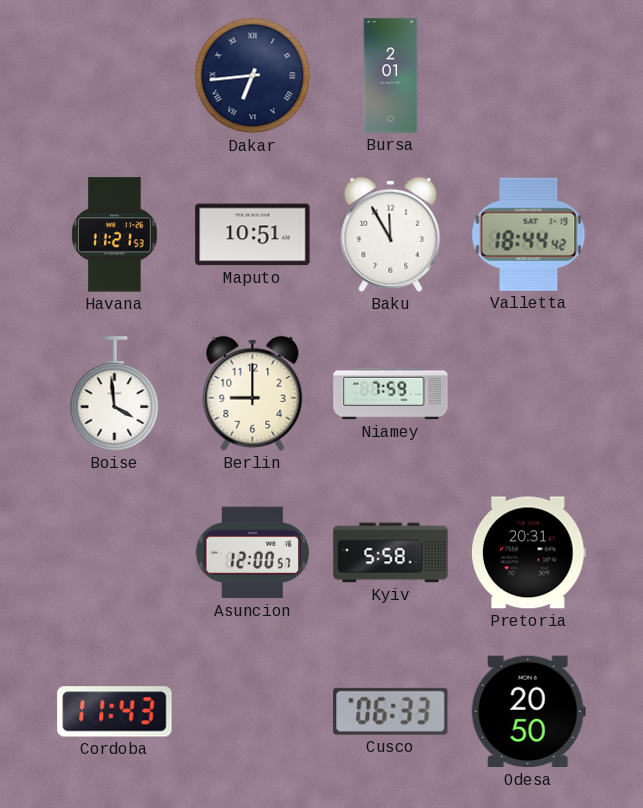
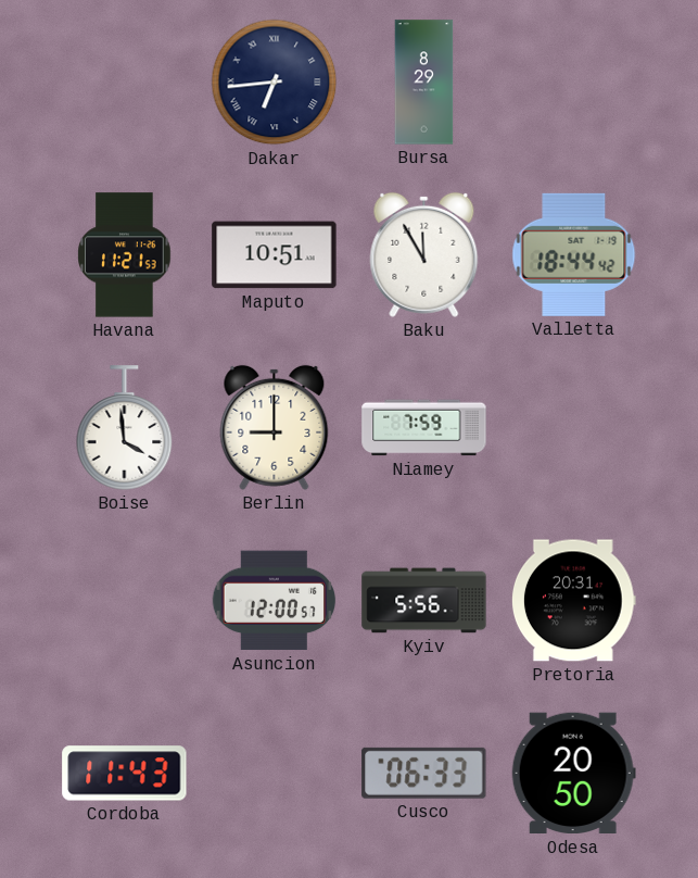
Bursa: 2:01 -> 8:29 (424, 83)
Kyiv: 5:58 -> 5:56 (424, 601)
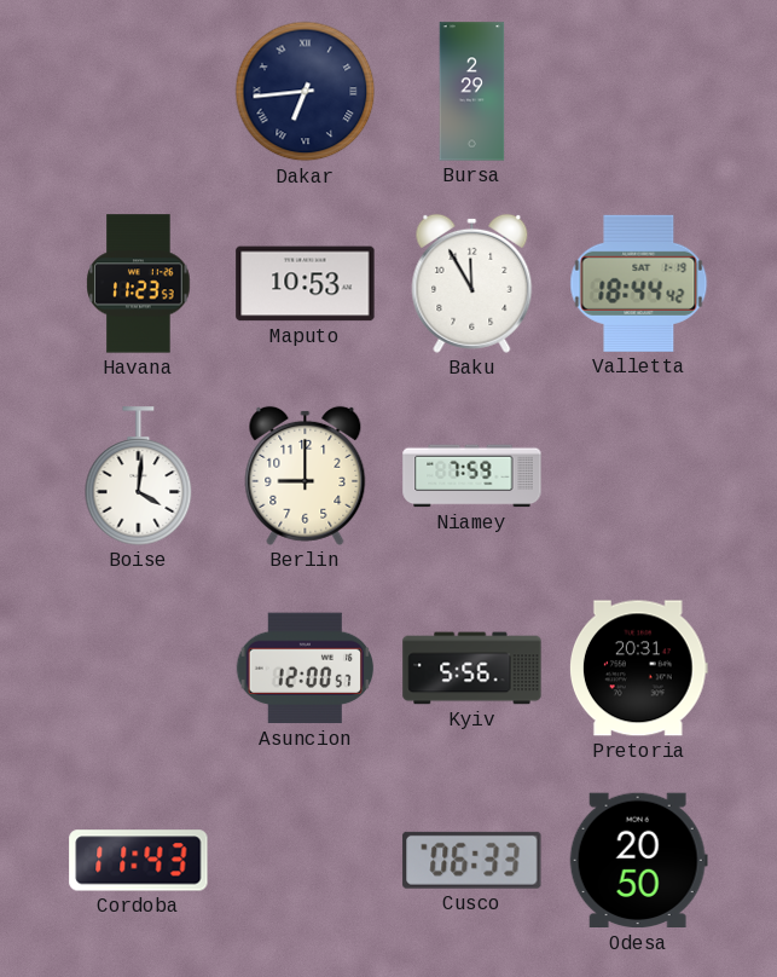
Bursa: 8:29 -> 2:29 (472, 92)
Havana: 11:21 -> 11:23 (139, 284)
Maputo: 10:51 -> 10:53 (306, 284)
Boise: 3:59 -> 4:01 (139, 476)
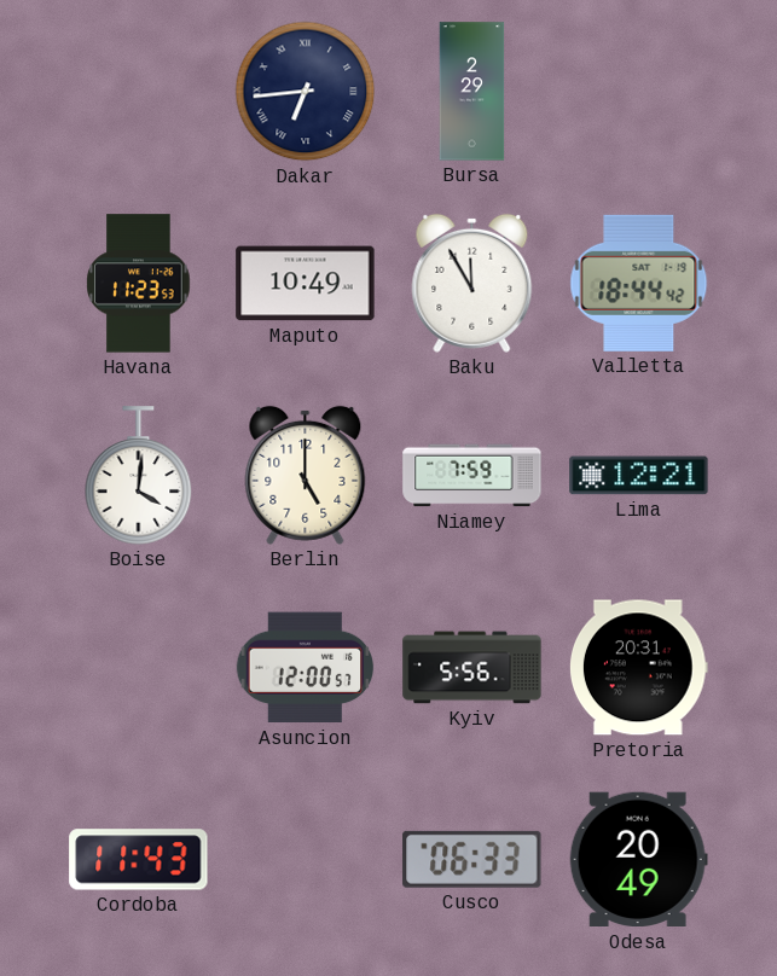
Maputo: 10:53 -> 10:49 (306, 284)
Berlin: 9:00 -> 5:00 (306, 475)
Lima: none -> 12:21 (639, 476)
Odesa: 20:50 -> 20:49 (638, 860)
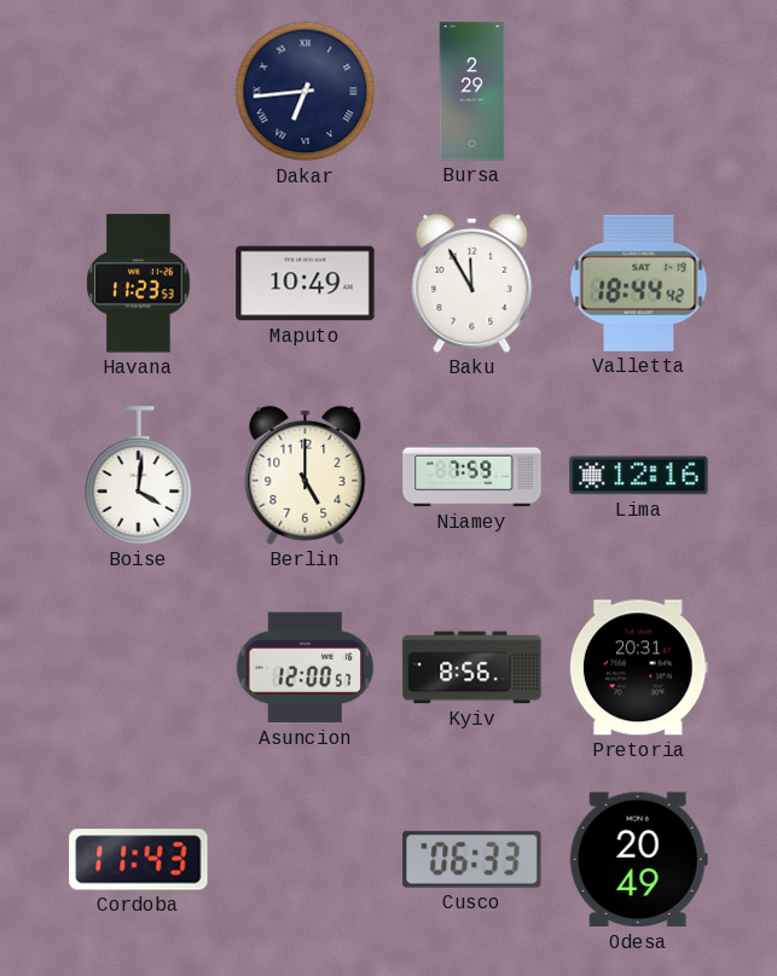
Lima: 12:21 -> 12:16 (639, 476)
Kyiv: 5:56 -> 8:56 (472, 668)
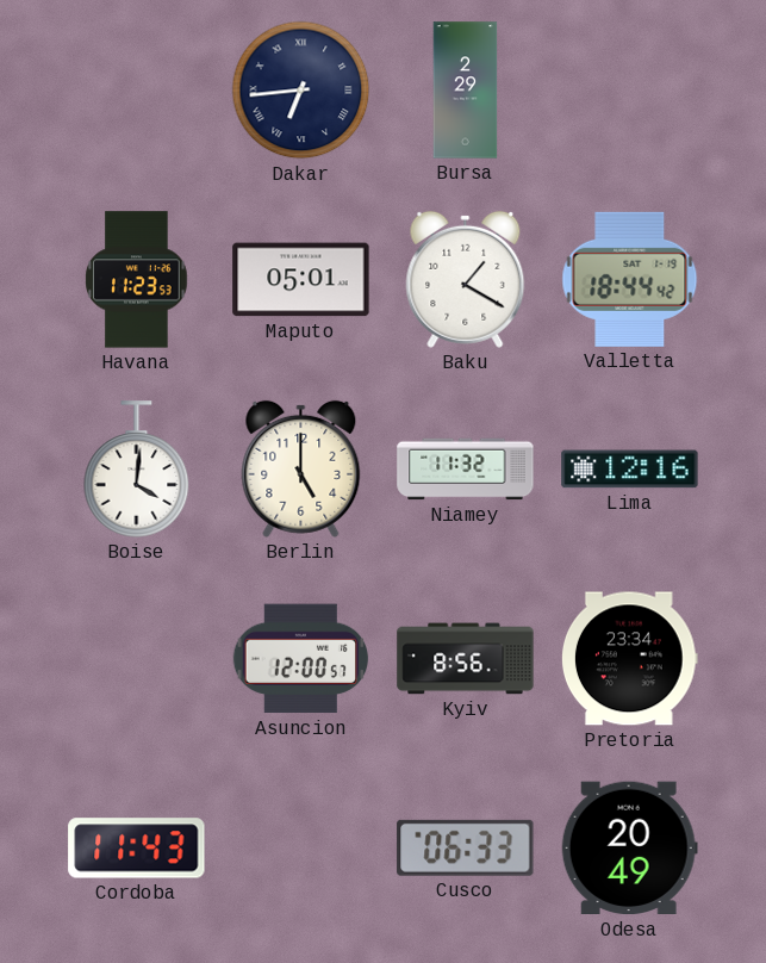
Maputo: 10:49 -> 05:01 (301, 280)
Baku: 11:55 -> 1:20 (466, 279)
Niamey: 7:59 -> 11:32 (466, 470)
Pretoria: 20:31 -> 23:34 (629, 659)
